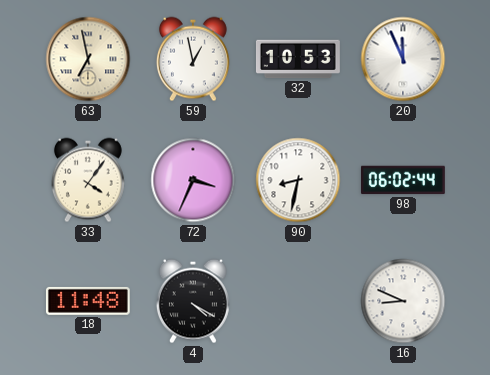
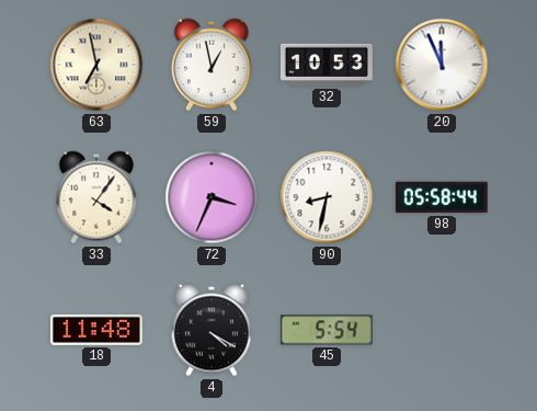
98: 06:02 -> 05:58 (442, 197)
45: none -> 5:54 (327, 330)
16: 8:49 -> none (403, 301)
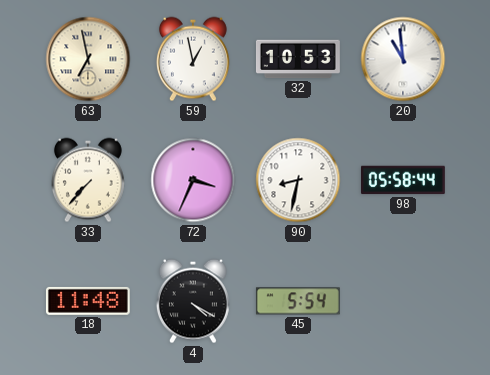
20: 11:56 -> 10:59 (403, 59)
33: 4:06 -> 7:37 (88, 180)
